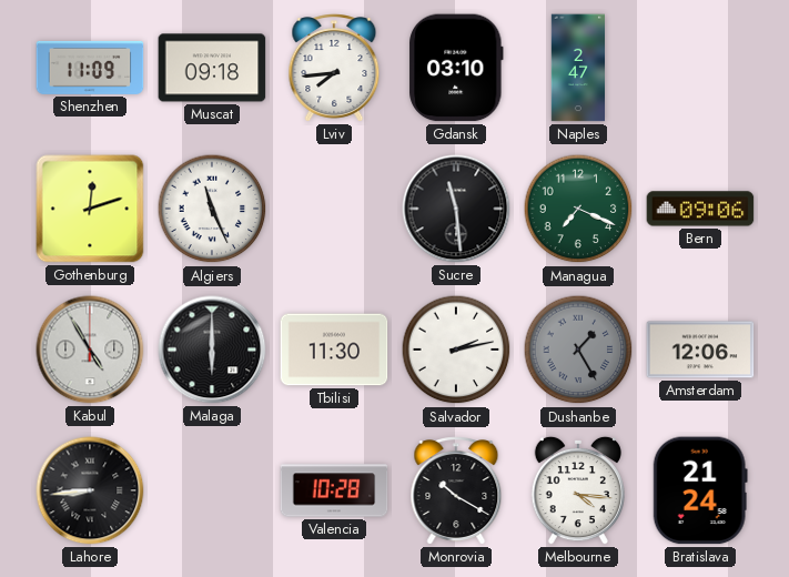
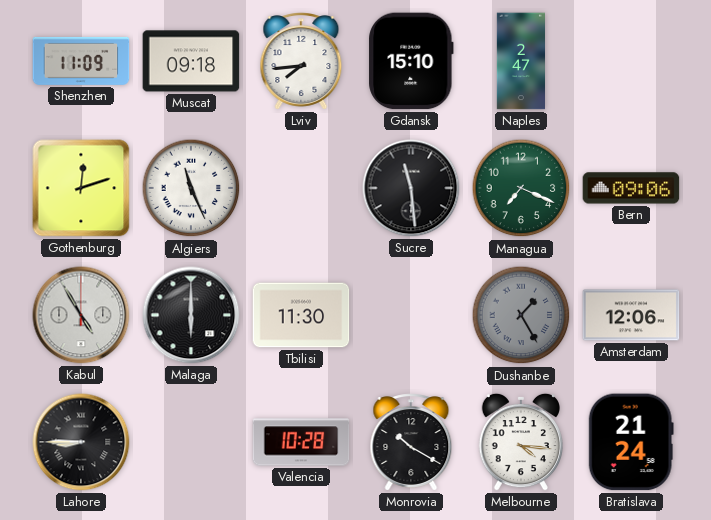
Gdansk: 03:10 -> 15:10 (411, 61)
Salvador: 2:13 -> none (456, 350)
Lahore: 8:44 -> 8:45 (81, 442)
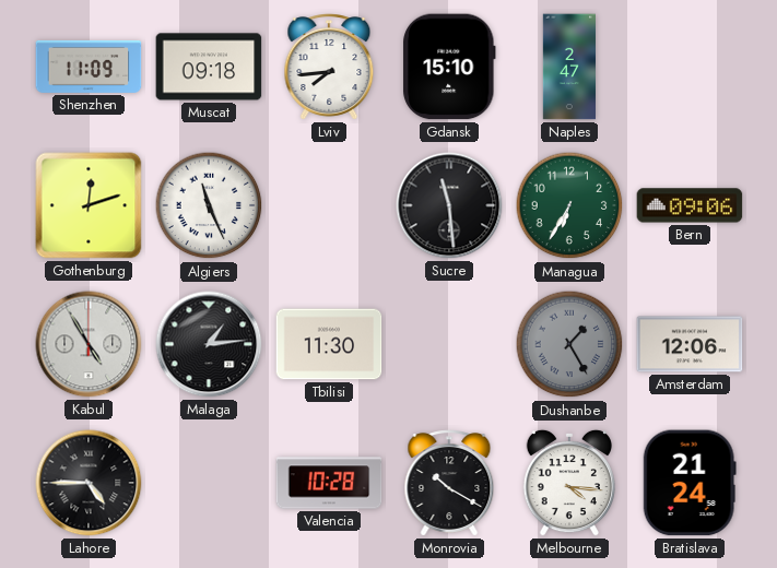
Managua: 7:19 -> 6:35 (569, 205)
Malaga: 6:00 -> 1:14 (209, 344)
Lahore: 8:45 -> 4:45 (89, 483)
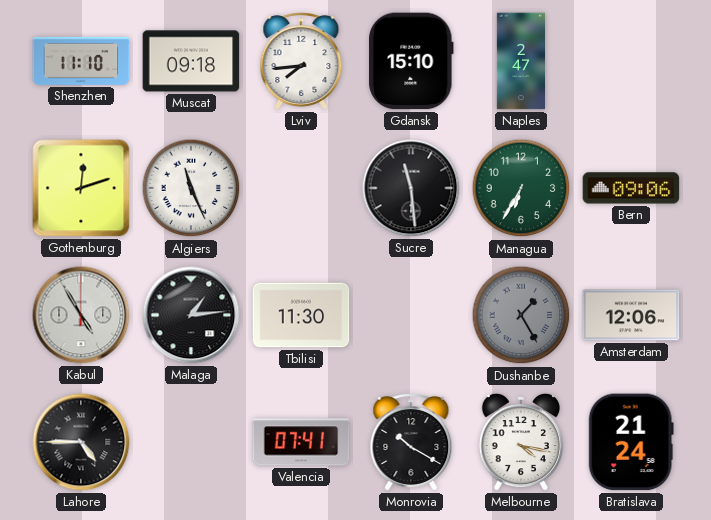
Shenzhen: 11:09 -> 11:10 (81, 61)
Valencia: 10:28 -> 07:41 (301, 442)
Melbourne: 4:16 -> 4:17 (521, 442)
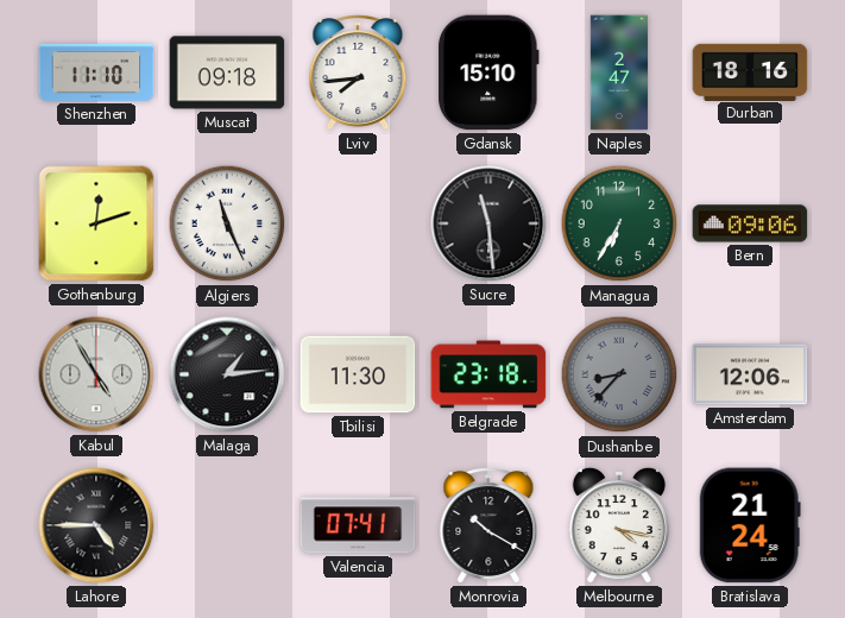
Durban: none -> 18:16 (750, 71)
Belgrade: none -> 23:18 (488, 374)
Dushanbe: 1:25 -> 8:37 (619, 374)
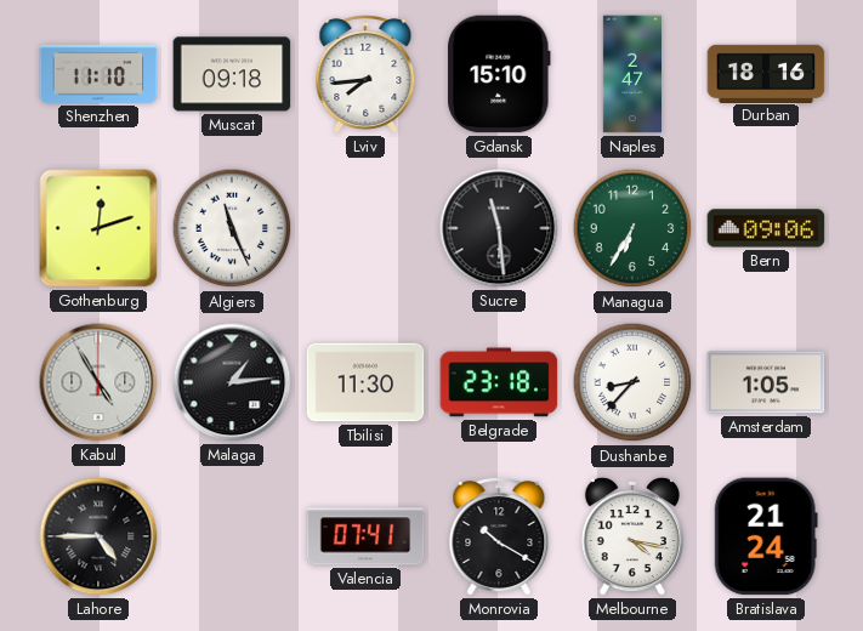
Dushanbe dial: grey -> white (632, 382)
Amsterdam: 12:06 -> 1:05 (766, 382)
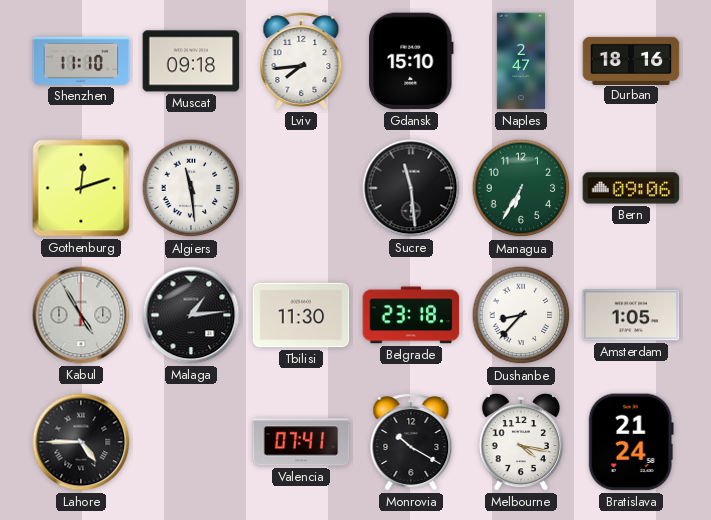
Algiers: 11:26 -> 11:29 (191, 188)
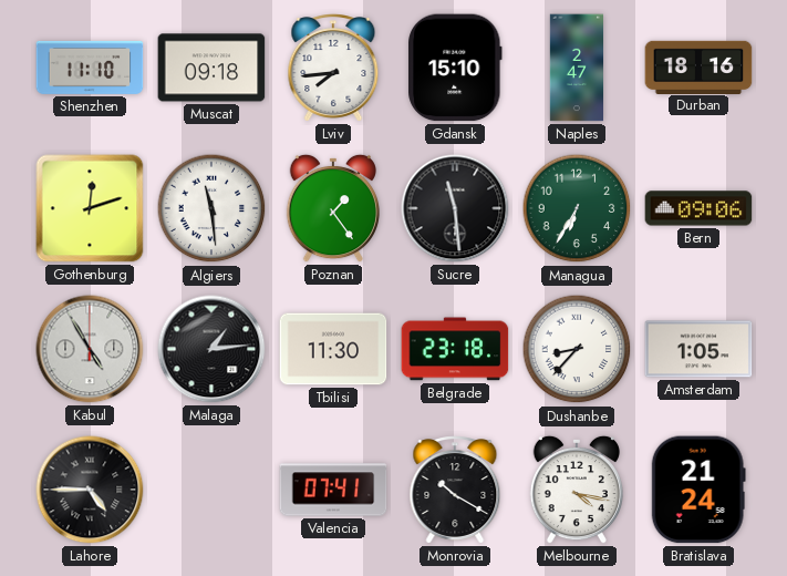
Poznan: none -> 1:24 (333, 208)
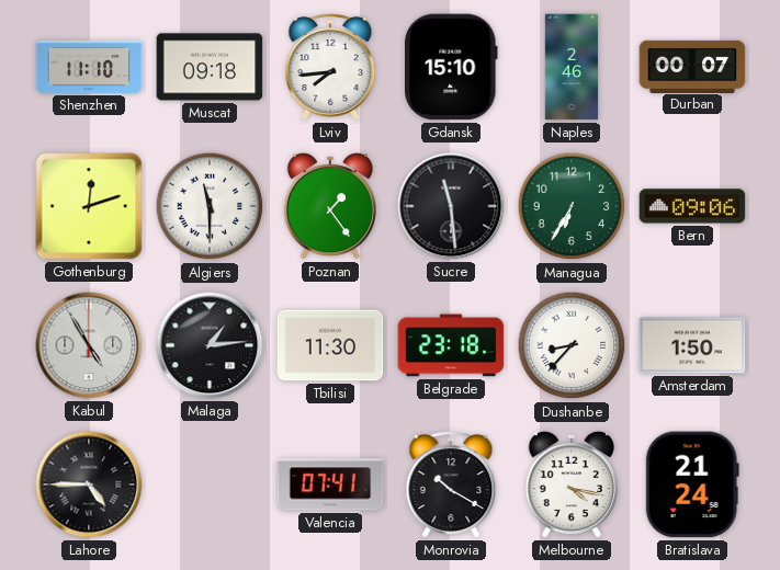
Naples: 2:47 -> 2:46 (570, 67)
Durban: 18:16 -> 00:07 (692, 66)
Algiers: 11:29 -> 11:30 (210, 206)
Amsterdam: 1:05 -> 1:50 (692, 345)
